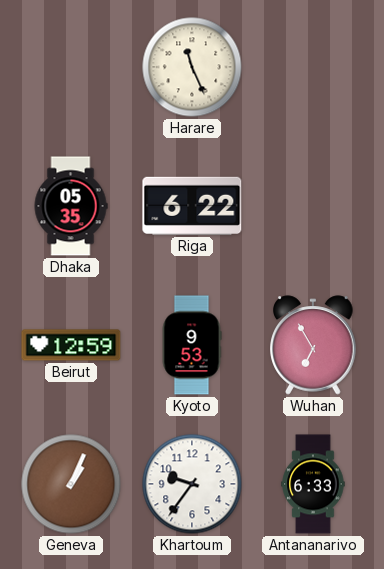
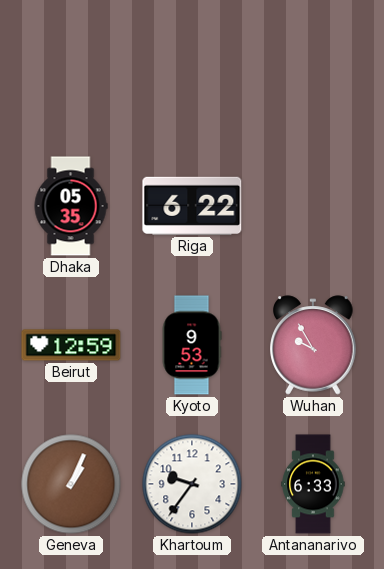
Harare: 11:26 -> none (192, 67)
Wuhan: 6:55 -> 9:55 (313, 345)
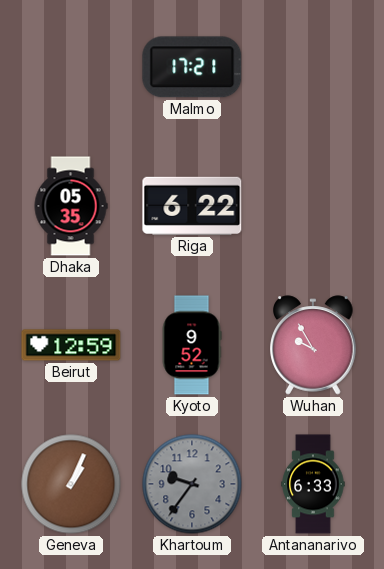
Malmo: none -> 17:21 (192, 67)
Kyoto: 9:53 -> 9:52 (192, 345)
Khartoum dial: white -> grey (192, 484)
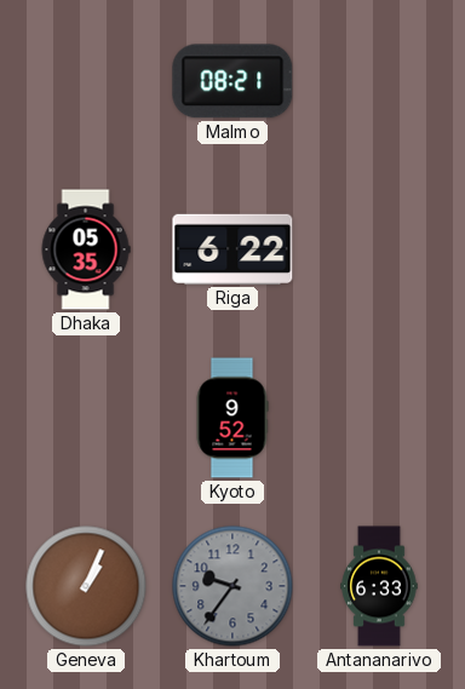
Malmo: 17:21 -> 08:21 (232, 81)
Beirut: 12:59 -> none (71, 345)
Wuhan: 9:55 -> none (313, 345)
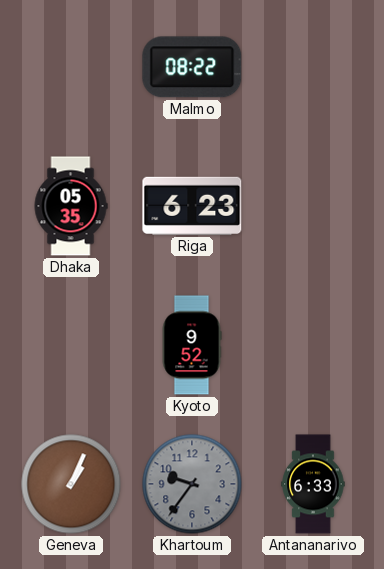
Malmo: 08:21 -> 08:22 (192, 67)
Riga: 6:22 -> 6:23 (192, 206)
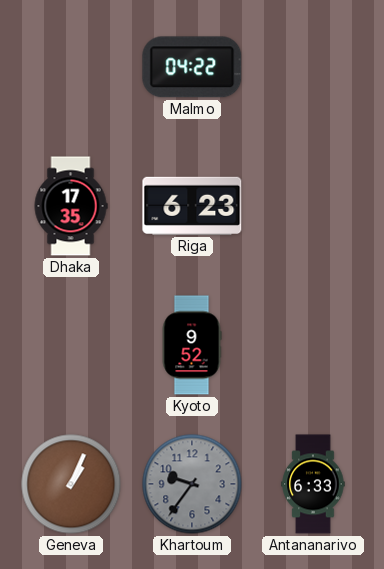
Malmo: 08:22 -> 04:22 (192, 67)
Dhaka: 05:35 -> 17:35 (71, 206)
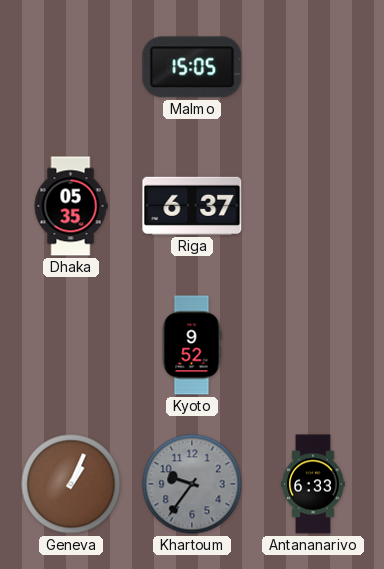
Malmo: 04:22 -> 15:05 (192, 67)
Dhaka: 17:35 -> 05:35 (71, 206)
Riga: 6:23 -> 6:37 (192, 206)
